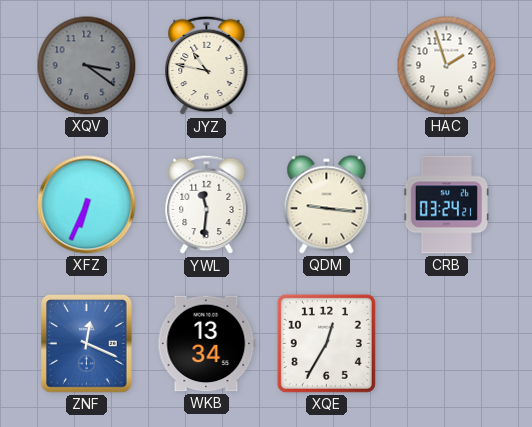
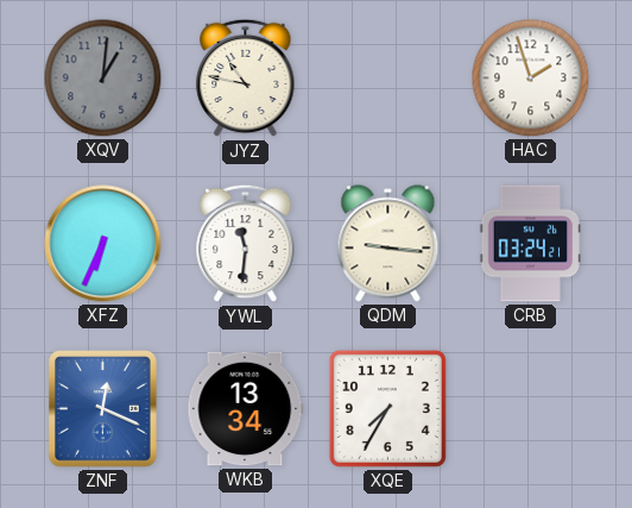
XQV: 3:21 -> 1:01 (103, 79)
XQE: 12:35 -> 7:35 (387, 408)
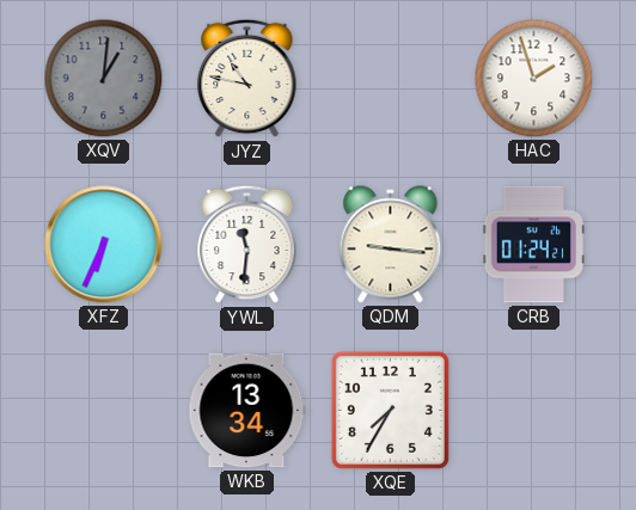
CRB: 03:24 -> 01:24 (533, 245)
ZNF: 12:19 -> none (103, 409)
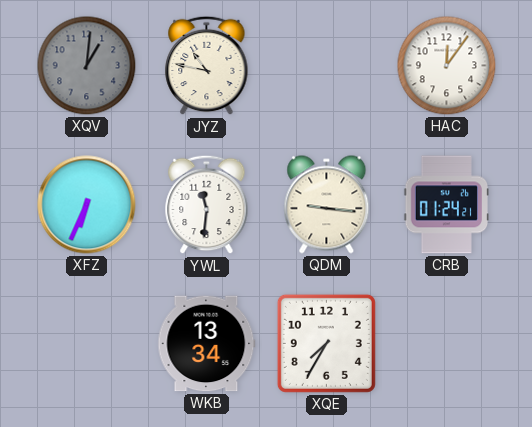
HAC: 1:57 -> 12:06 (447, 66)
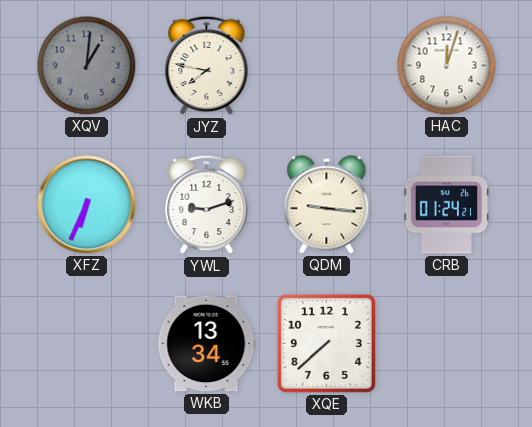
JYZ: 10:47 -> 7:47 (207, 66)
HAC: 12:06 -> 12:03 (447, 66)
YWL: 11:31 -> 9:12 (207, 205)
XQE: 7:35 -> 7:38 (326, 343)
